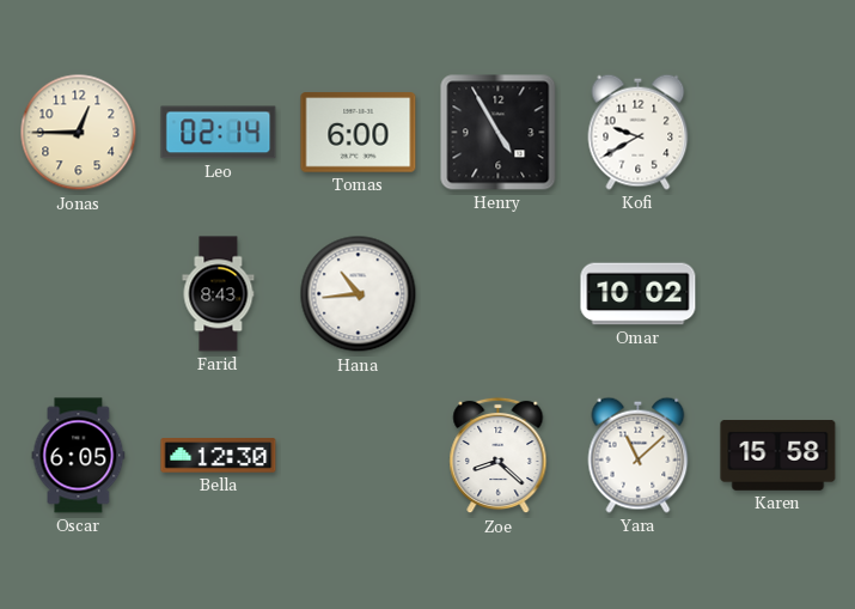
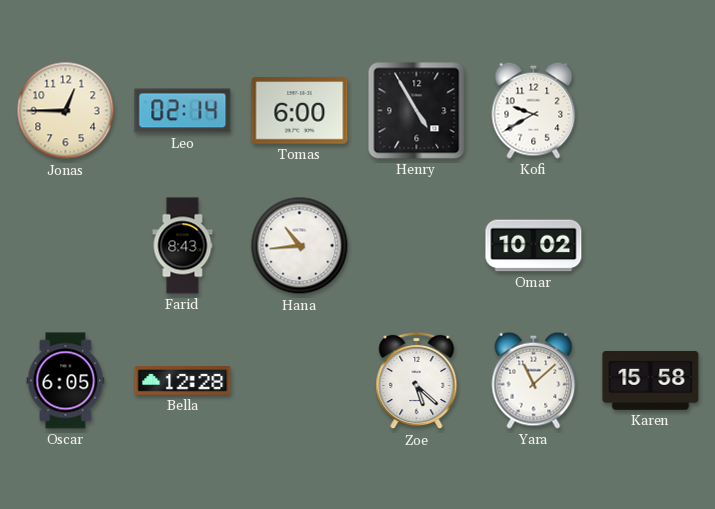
Bella: 12:30 -> 12:28 (183, 381)
Zoe: 8:22 -> 5:22 (417, 381)
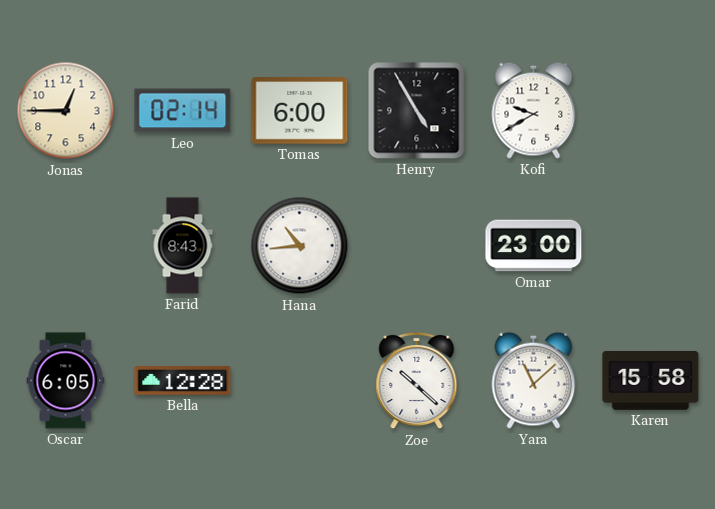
Omar: 10:02 -> 23:00 (534, 246)
Zoe: 5:22 -> 10:22 (417, 381)
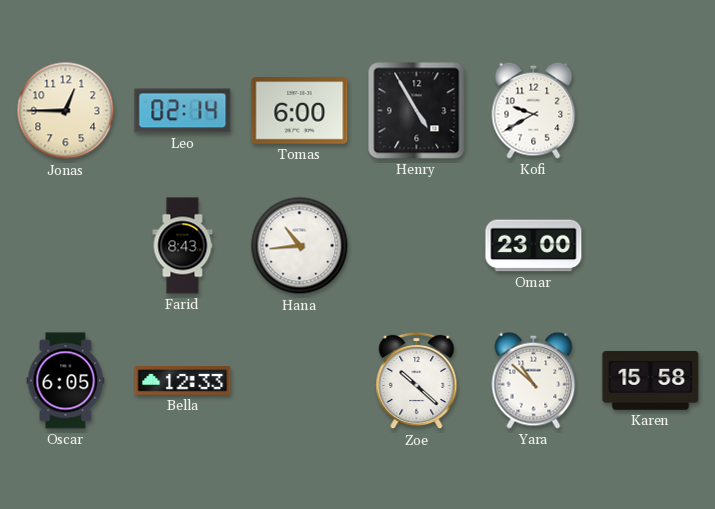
Bella: 12:28 -> 12:33 (183, 381)
Yara: 11:08 -> 10:52 (534, 380)
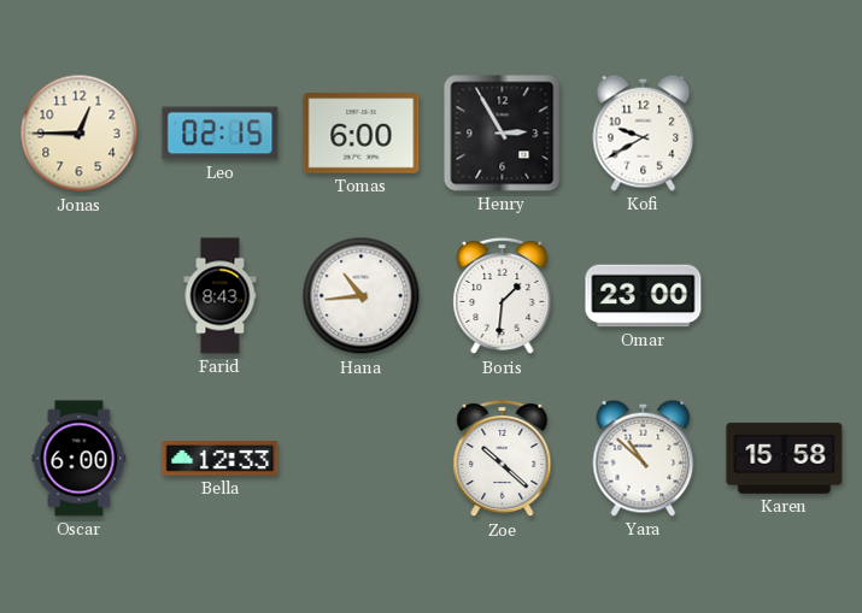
Leo: 02:14 -> 02:15 (221, 134)
Henry: 4:55 -> 2:55 (503, 134)
Boris: none -> 1:31 (503, 296)
Oscar: 6:05 -> 6:00 (80, 459)
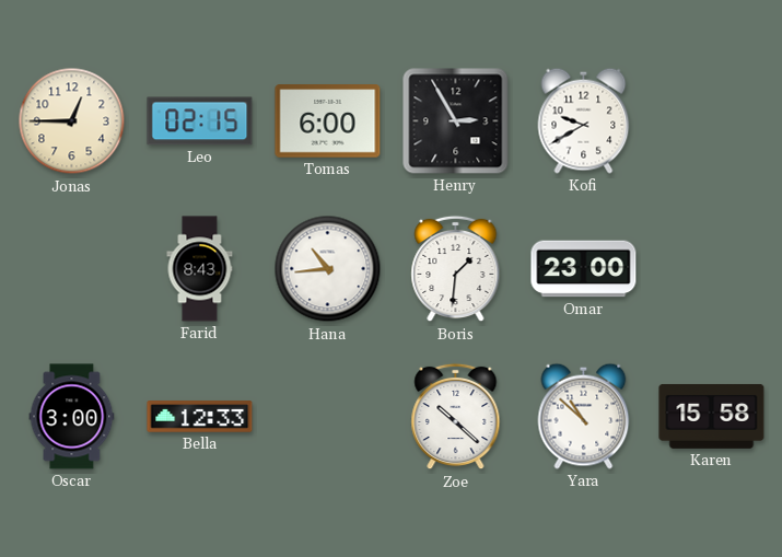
Oscar: 6:00 -> 3:00 (72, 417)
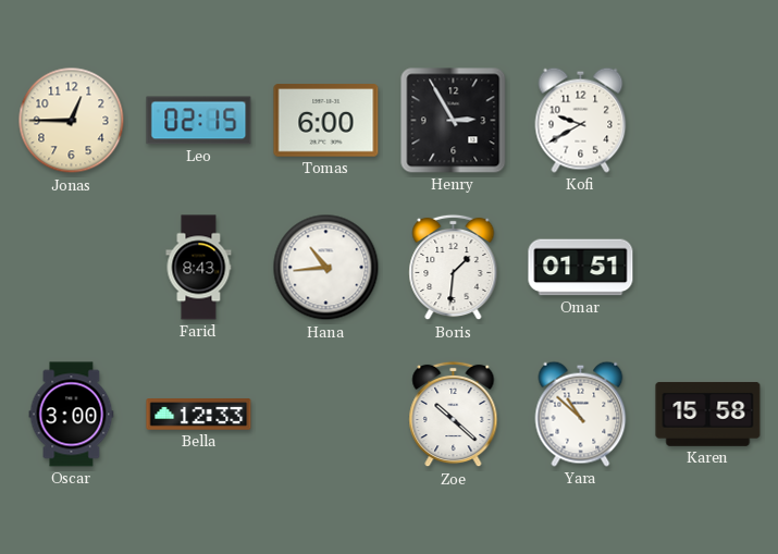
Omar: 23:00 -> 01:51 (581, 268)
